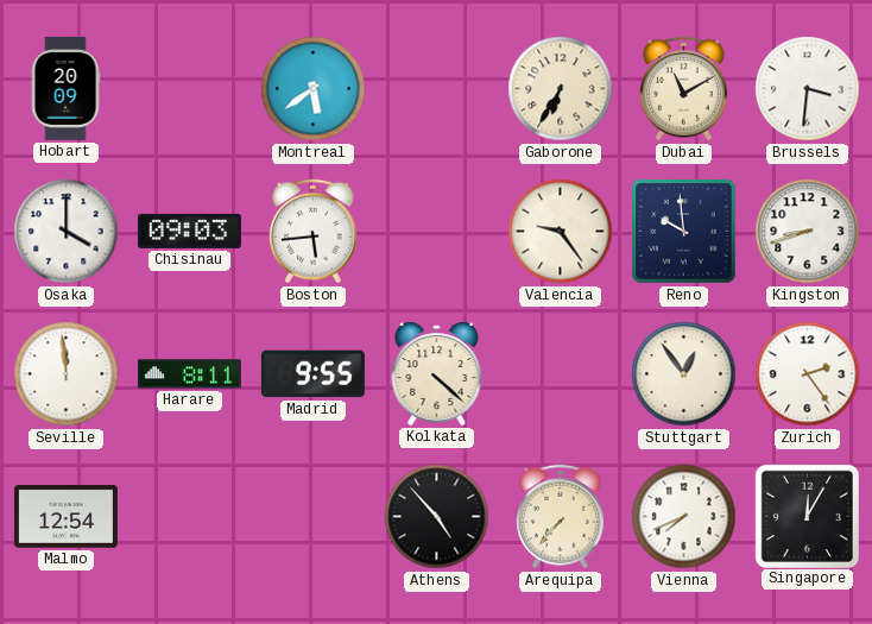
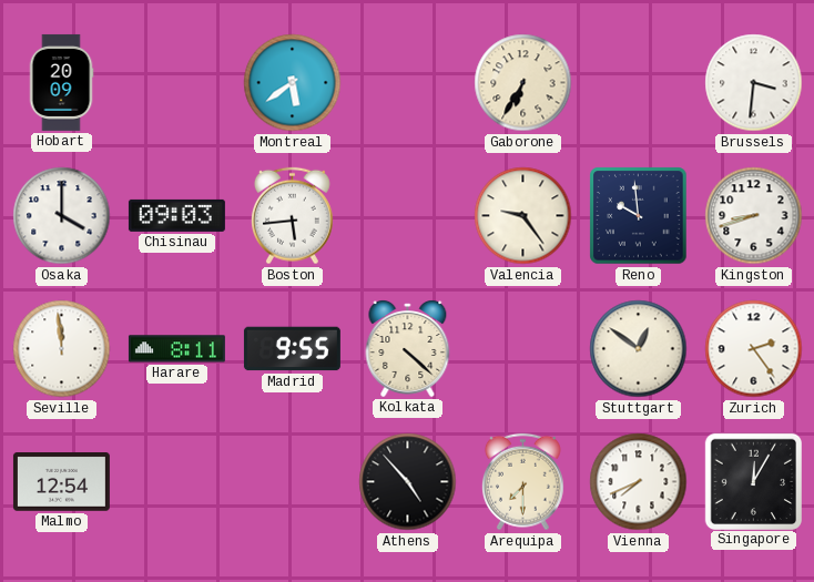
Dubai: 11:10 -> none (684, 89)
Stuttgart: 12:54 -> 12:51 (639, 349)
Arequipa: 7:37 -> 7:30 (523, 482)
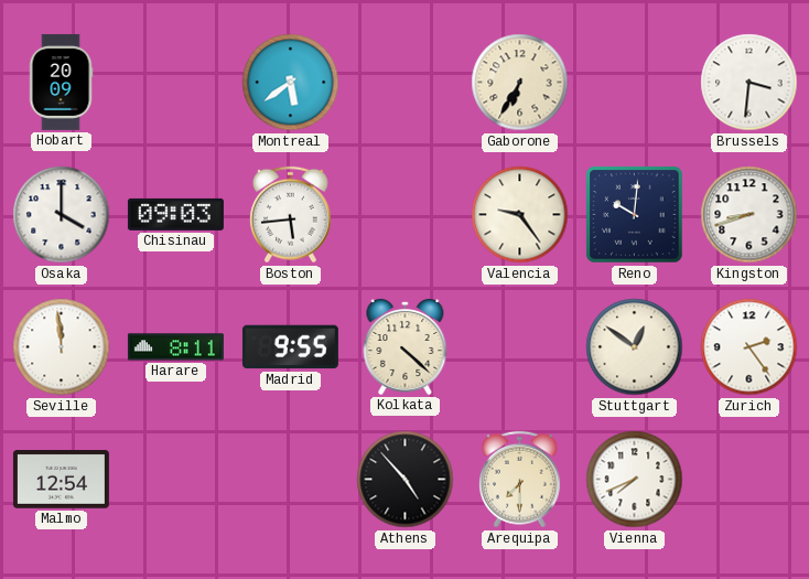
Reno: 9:59 -> 10:01 (635, 215)
Singapore: 12:05 -> none (753, 481)
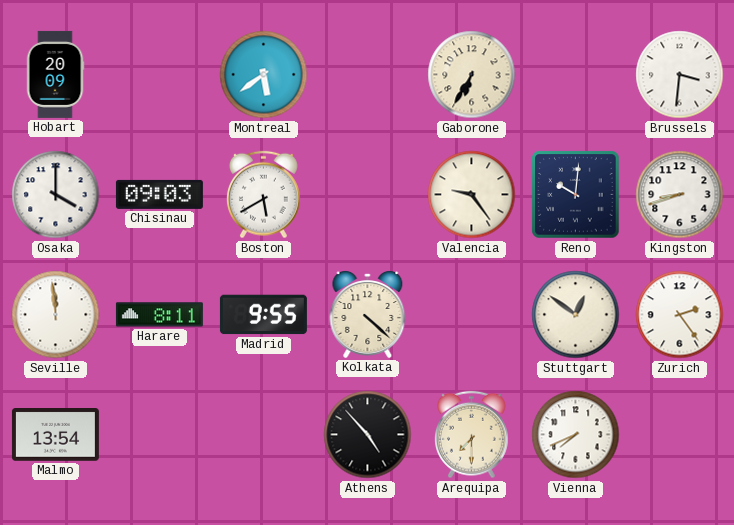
Boston: 5:44 -> 5:40 (264, 195)
Malmo: 12:54 -> 13:54 (55, 435)
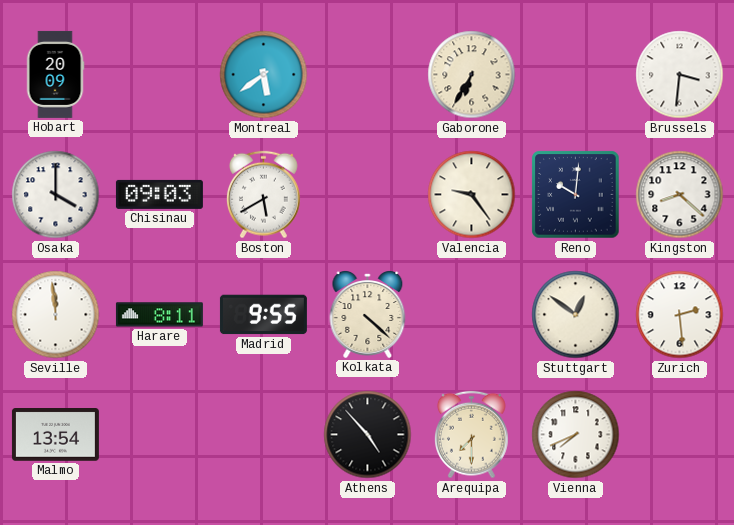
Kingston: 8:42 -> 8:22 (680, 195)
Zurich: 2:24 -> 2:29 (680, 315)
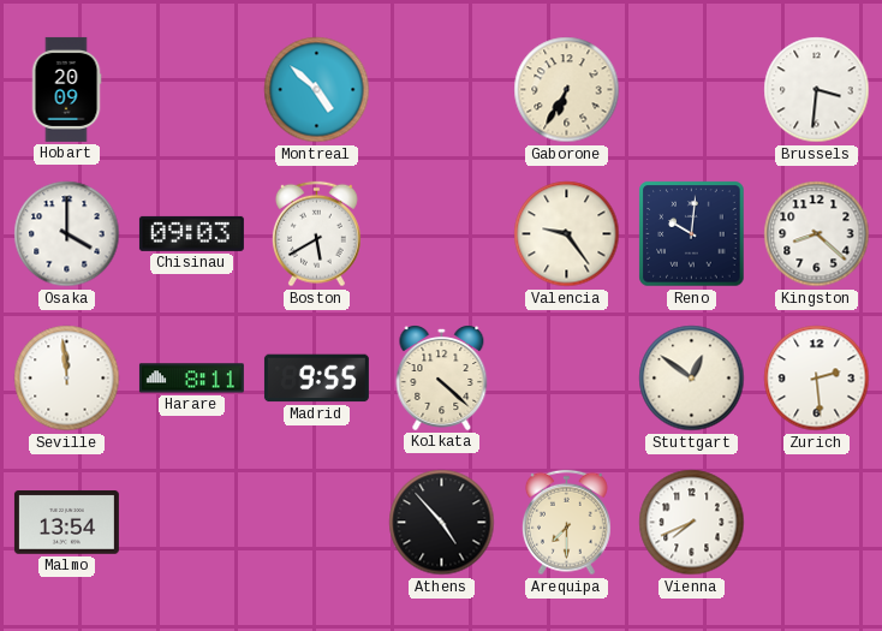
Montreal: 5:39 -> 4:52 (317, 90)
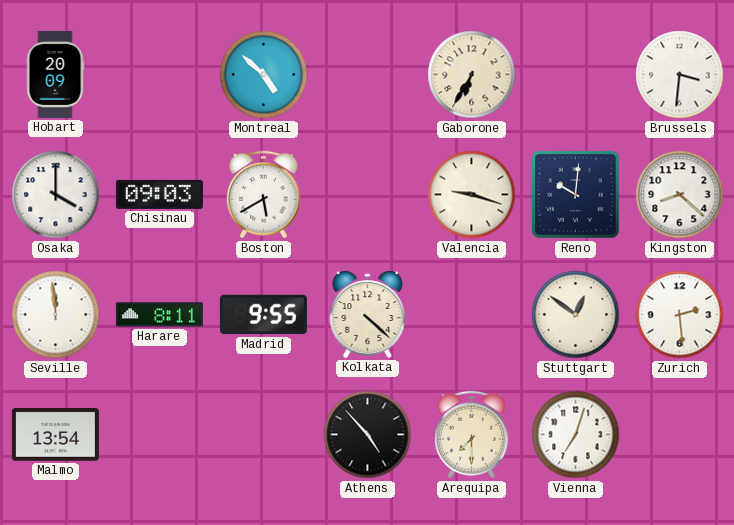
Valencia: 9:24 -> 9:18 (472, 195)
Vienna: 7:41 -> 7:03 (576, 435)
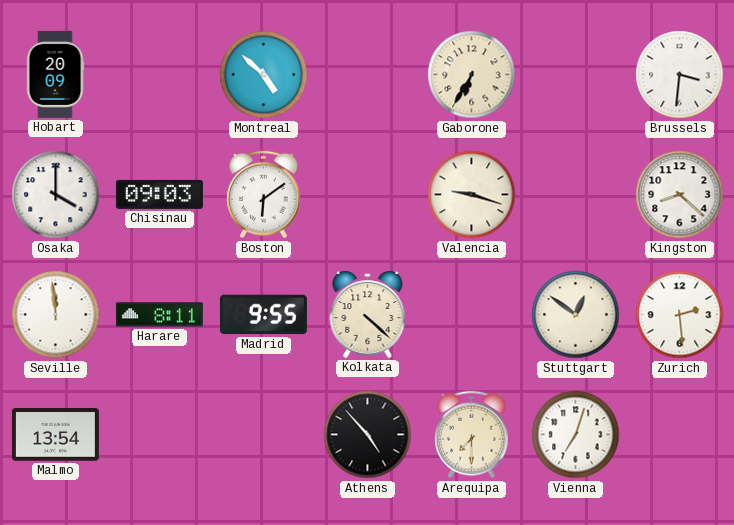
Boston: 5:40 -> 6:09 (264, 195)
Reno: 10:01 -> none (576, 195)
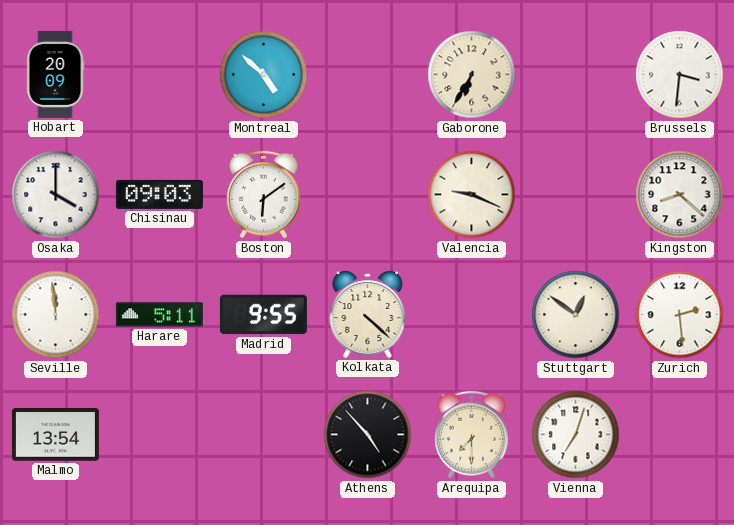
Valencia: 9:18 -> 9:19 (472, 195)
Harare: 8:11 -> 5:11 (159, 315)
